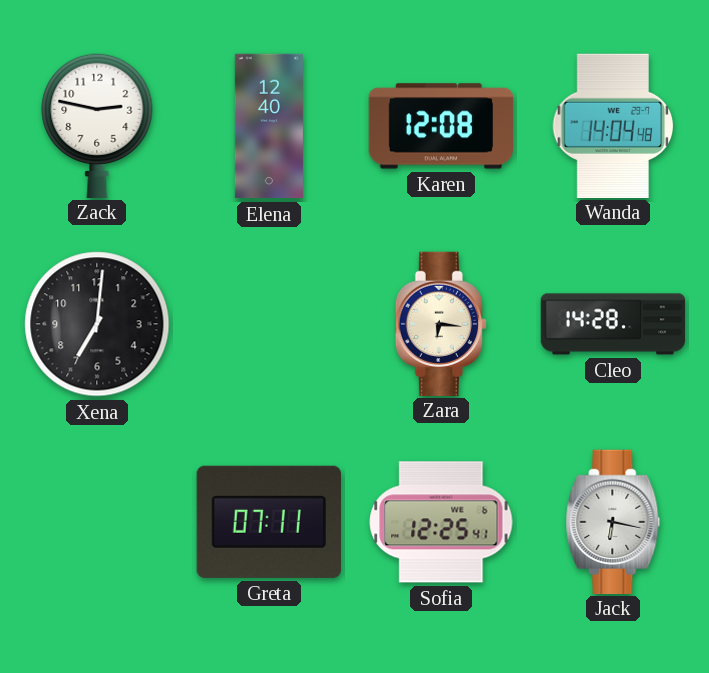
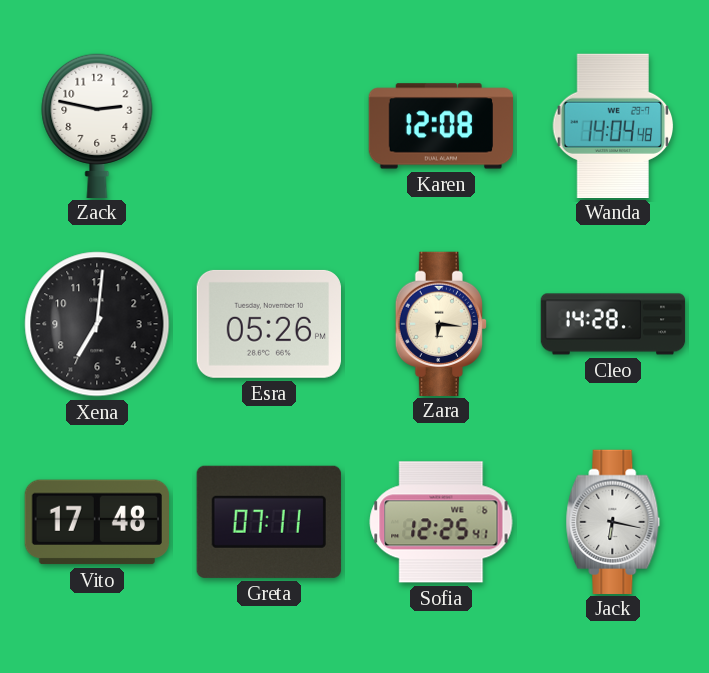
Elena: 12:40 -> none (269, 126)
Esra: none -> 05:26 (269, 324)
Vito: none -> 17:48 (96, 522)
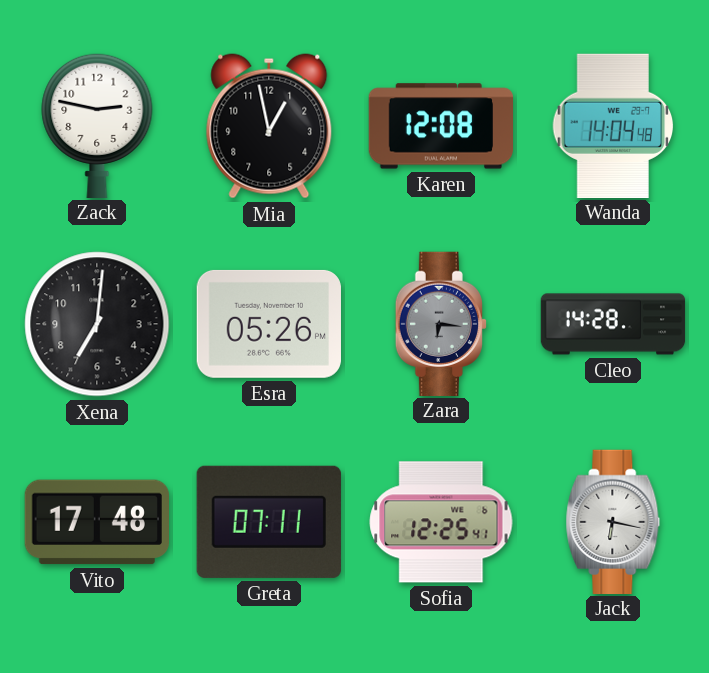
Mia: none -> 12:58 (269, 126)
Zara dial: cream -> grey (440, 323)
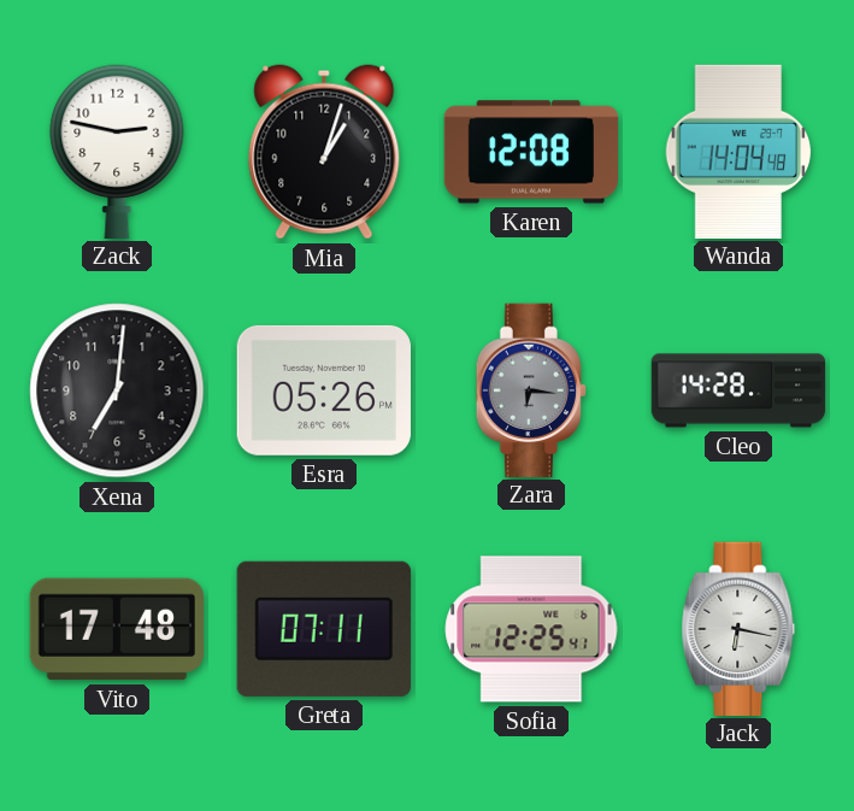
Mia: 12:58 -> 1:03 (324, 152)
